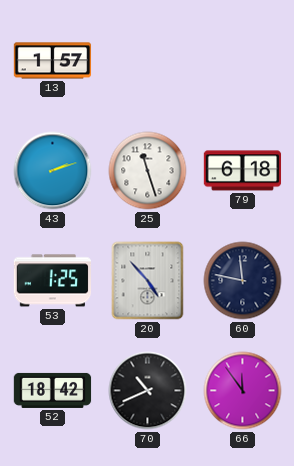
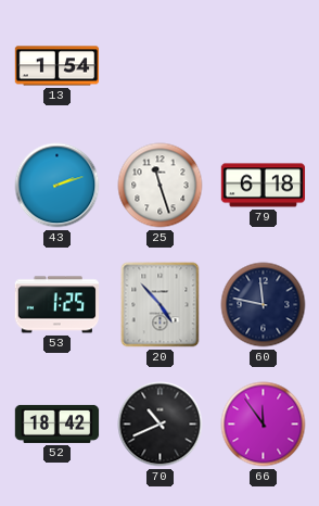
13: 1:57 -> 1:54 (58, 66)
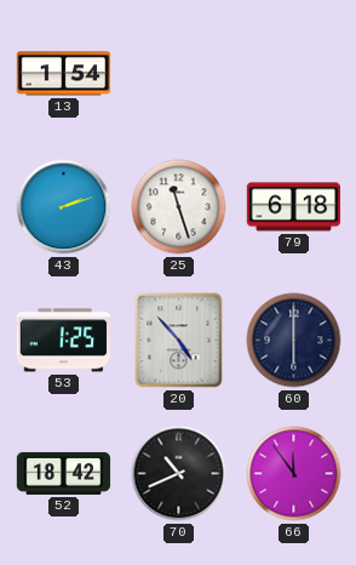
60: 11:47 -> 6:00 (294, 341)
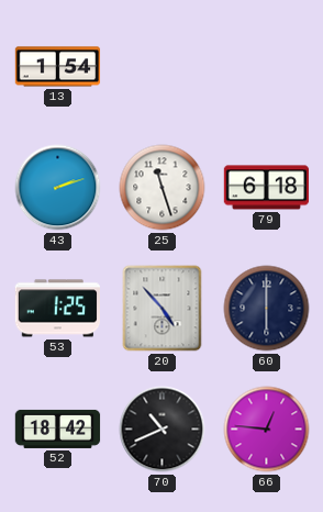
66: 11:54 -> 12:46 (267, 430)
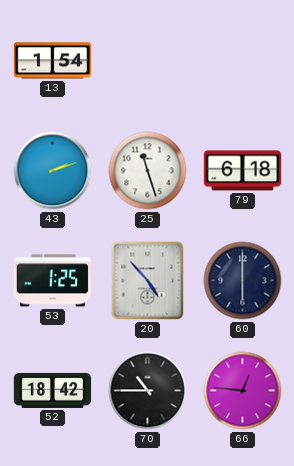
70: 10:41 -> 10:45 (148, 391)
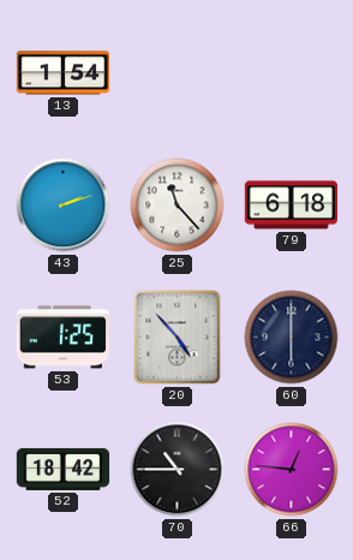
25: 11:27 -> 11:23 (178, 205)
